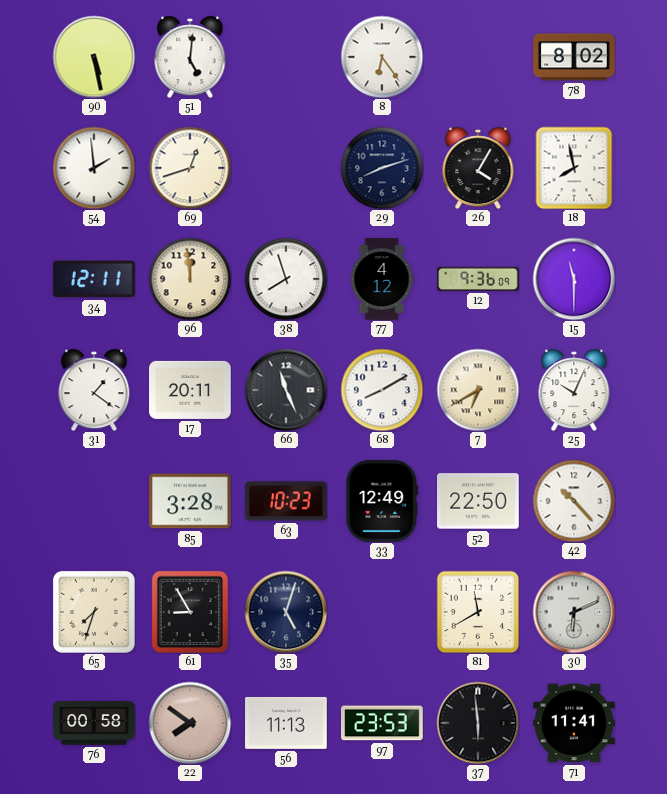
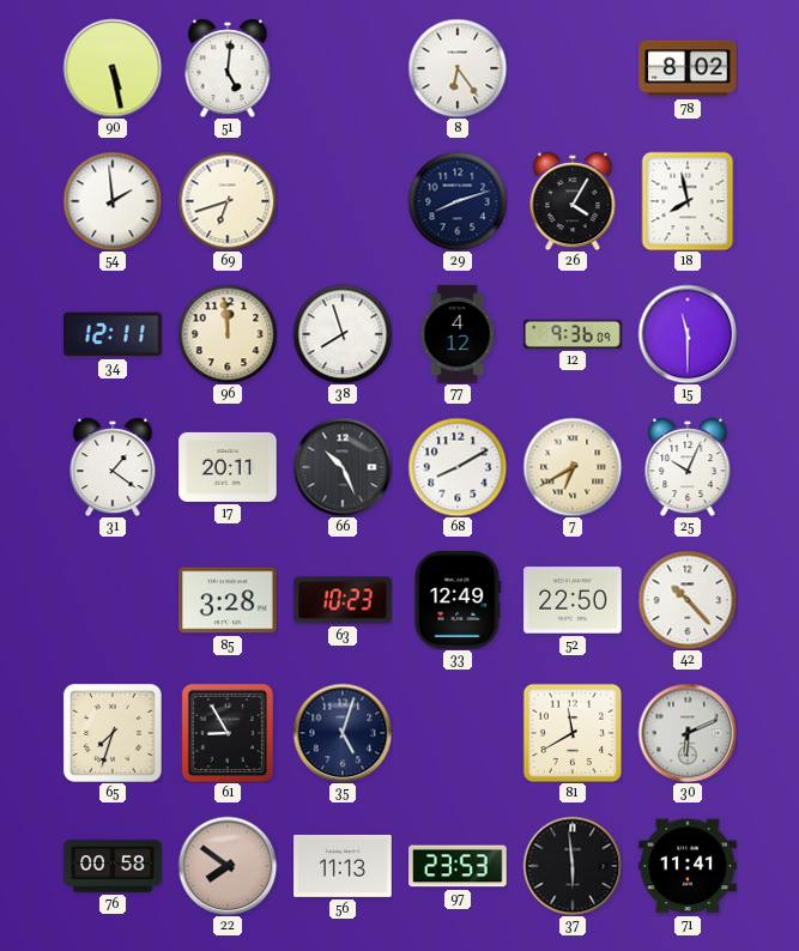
69: 12:42 -> 6:42 (228, 201)
66: 11:26 -> 10:26 (343, 467)
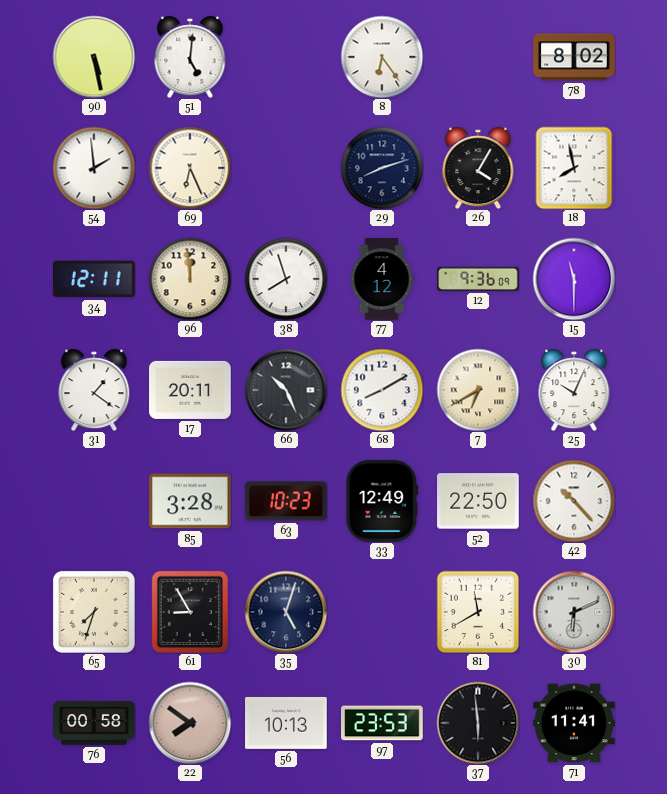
69: 6:42 -> 6:26 (190, 168)
56: 11:13 -> 10:13 (286, 723)
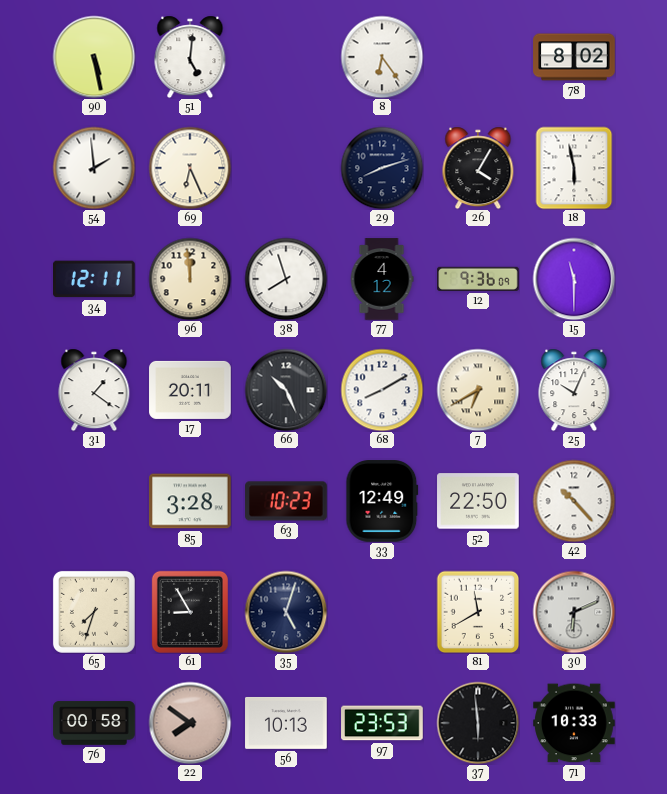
18: 7:58 -> 5:58 (574, 168)
71: 11:41 -> 10:33 (574, 723)
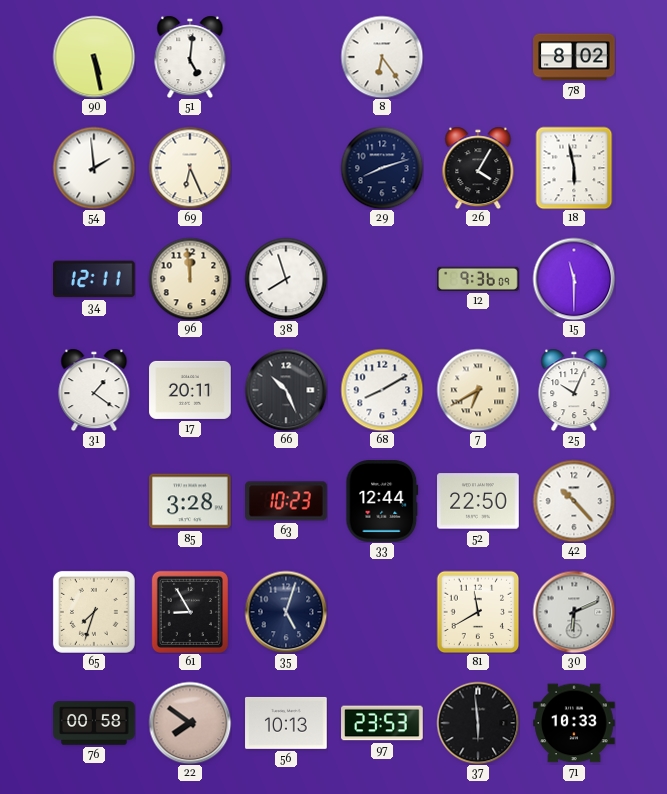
77: 4:12 -> none (382, 279)
33: 12:49 -> 12:44 (382, 501)
